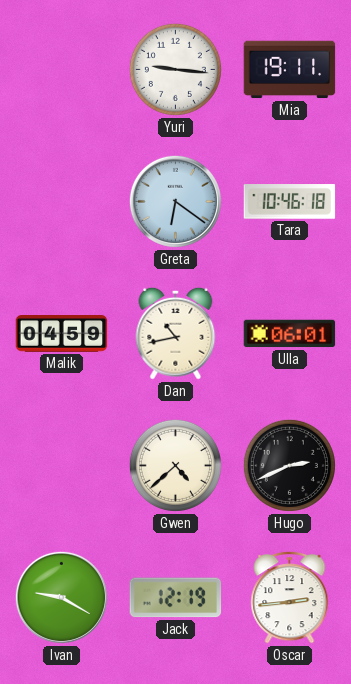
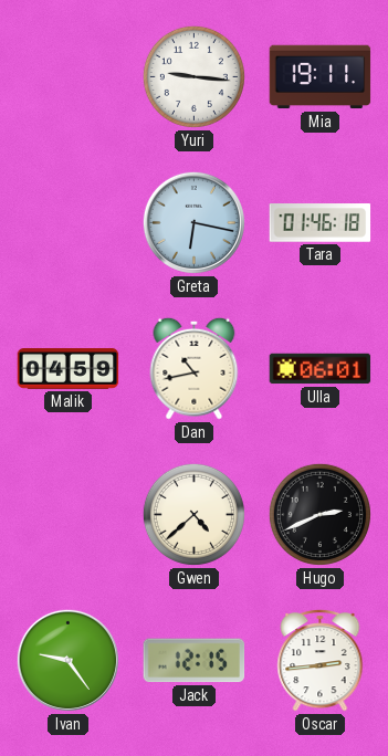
Greta: 6:21 -> 6:17 (193, 222)
Tara: 10:46 -> 01:46 (321, 223)
Ivan: 9:20 -> 9:24 (67, 660)
Jack: 12:19 -> 12:15 (195, 661)
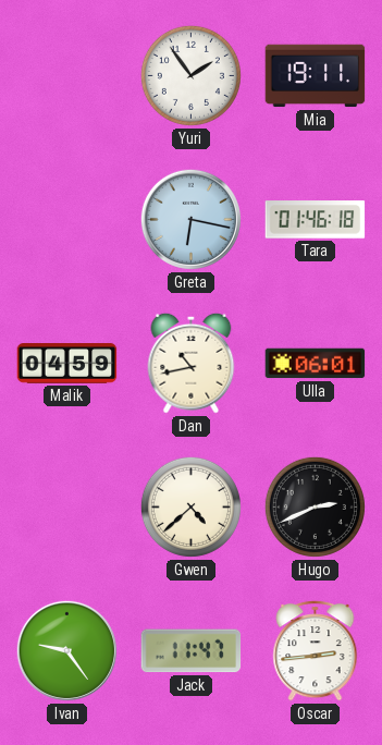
Yuri: 9:16 -> 1:54 (190, 75)
Jack: 12:15 -> 11:47 (192, 651)
